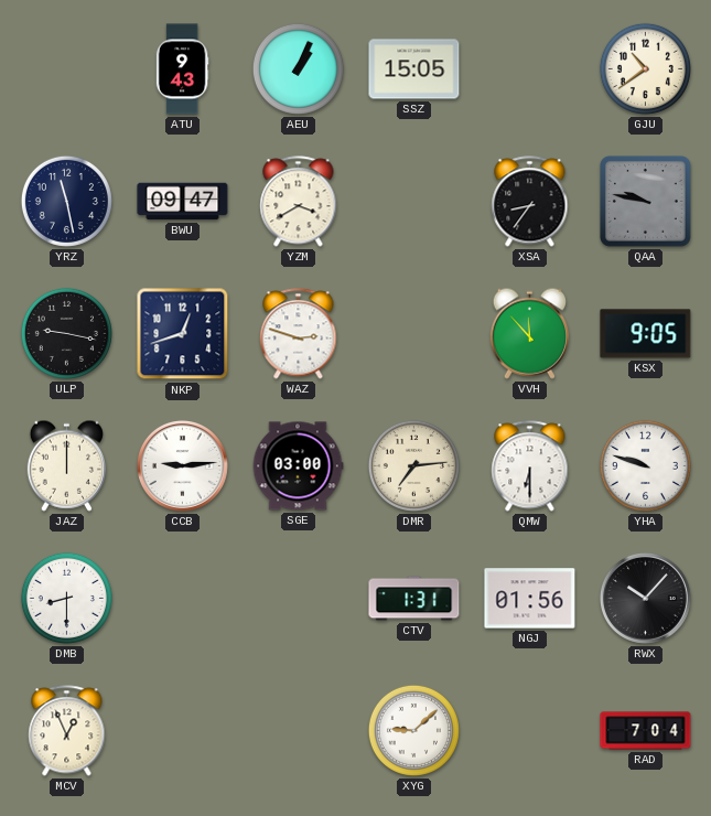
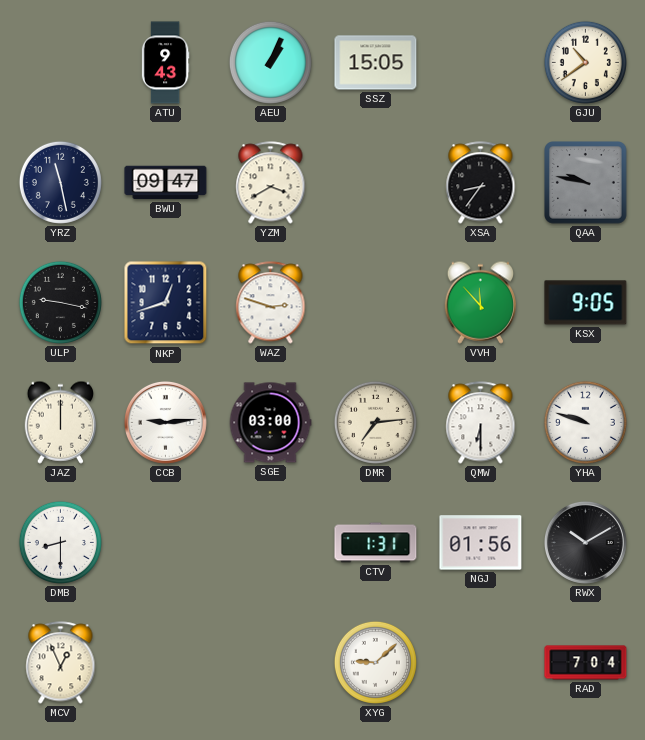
RWX: 10:07 -> 10:10 (585, 542)
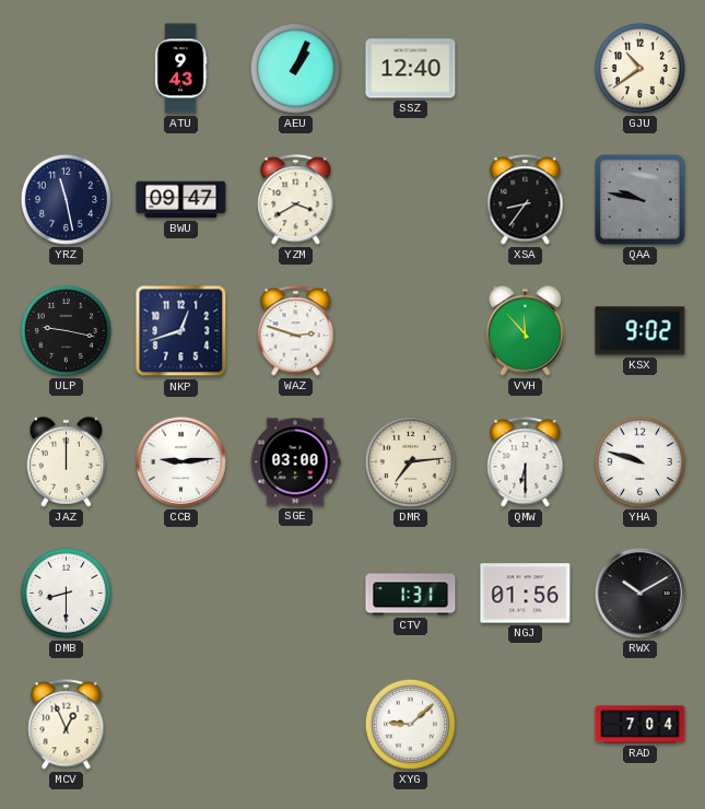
SSZ: 15:05 -> 12:40 (411, 69)
KSX: 9:05 -> 9:02 (641, 331)
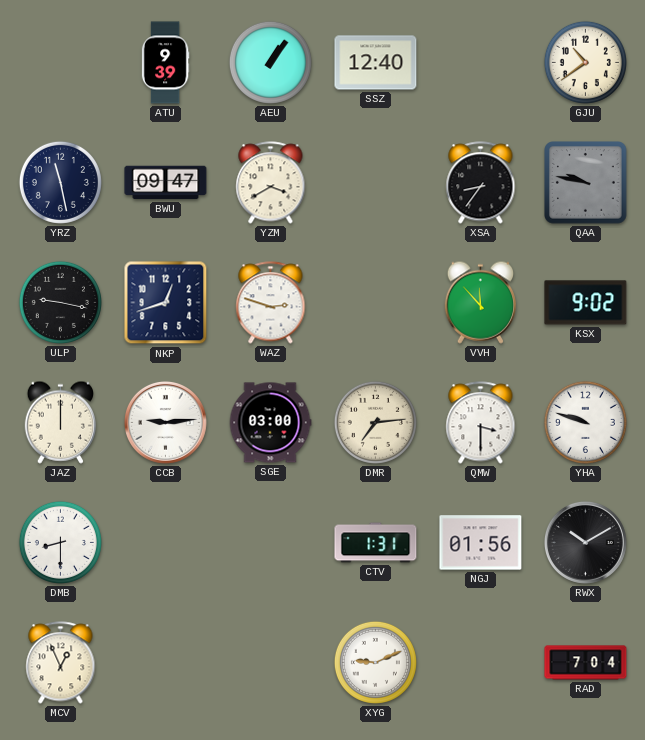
ATU: 9:43 -> 9:39 (165, 63)
AEU: 1:04 -> 1:06 (270, 62)
QMW: 6:30 -> 3:30 (481, 423)
XYG: 9:08 -> 9:11 (375, 662)
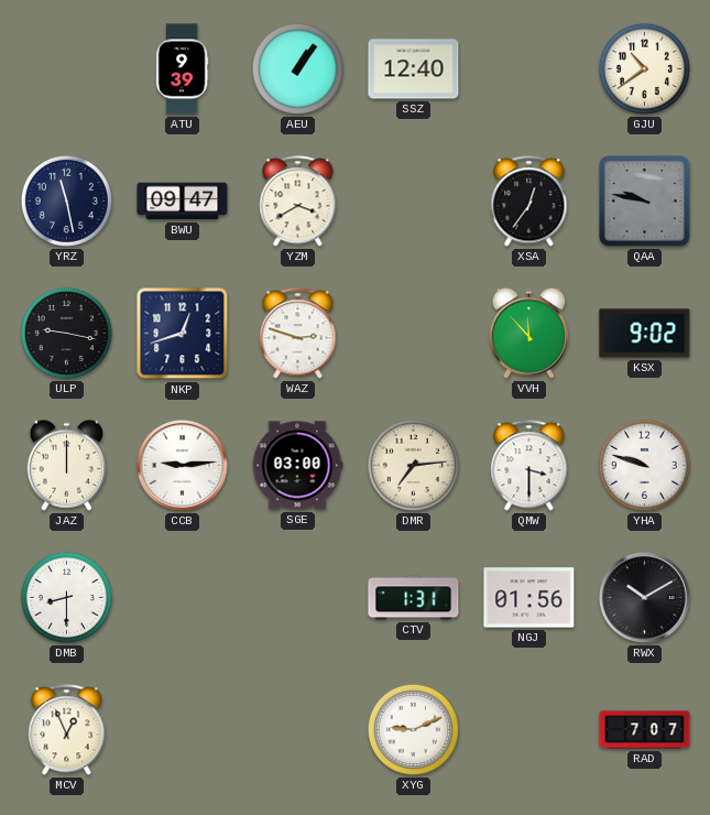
XSA: 8:36 -> 12:36 (529, 202)
RAD: 7:04 -> 7:07 (645, 730)
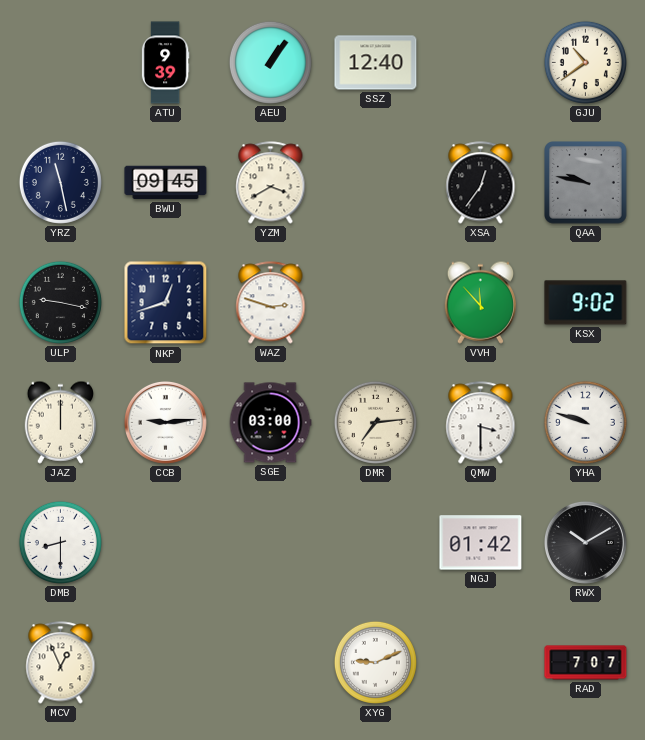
BWU: 09:47 -> 09:45 (166, 183)
CTV: 1:31 -> none (414, 598)
NGJ: 01:56 -> 01:42 (481, 543)
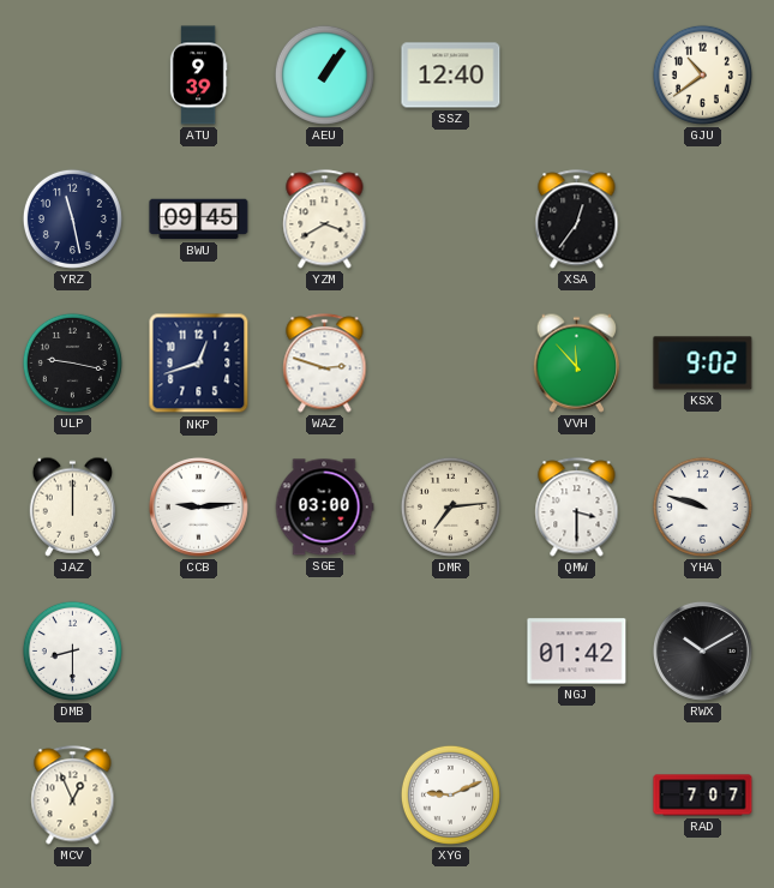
QAA: 9:47 -> none (586, 183)
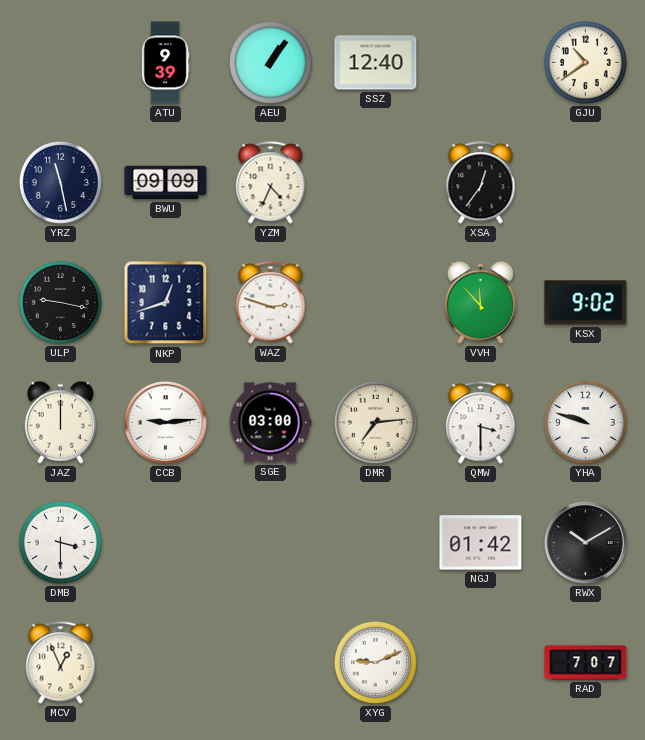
BWU: 09:45 -> 09:09 (166, 183)
YZM: 3:40 -> 4:34 (271, 183)
DMB: 8:30 -> 3:30 (60, 542)
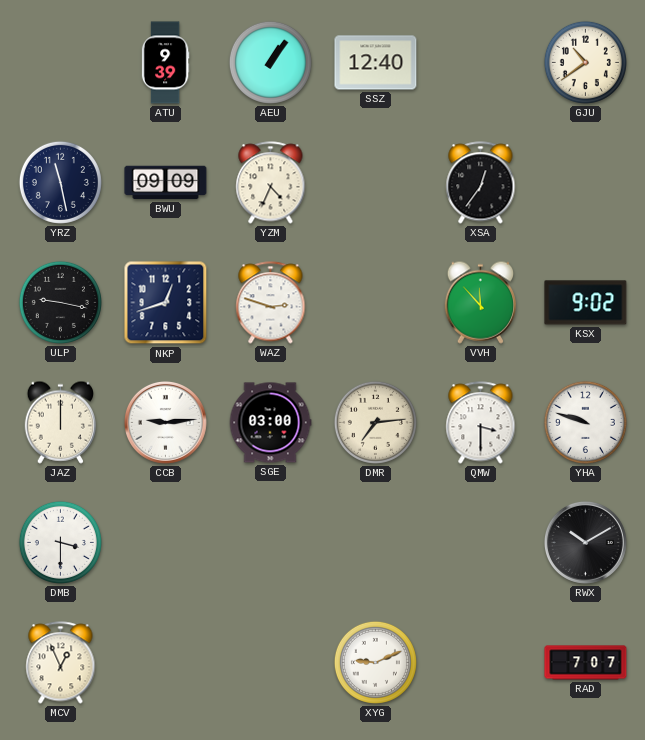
NGJ: 01:42 -> none (481, 543)
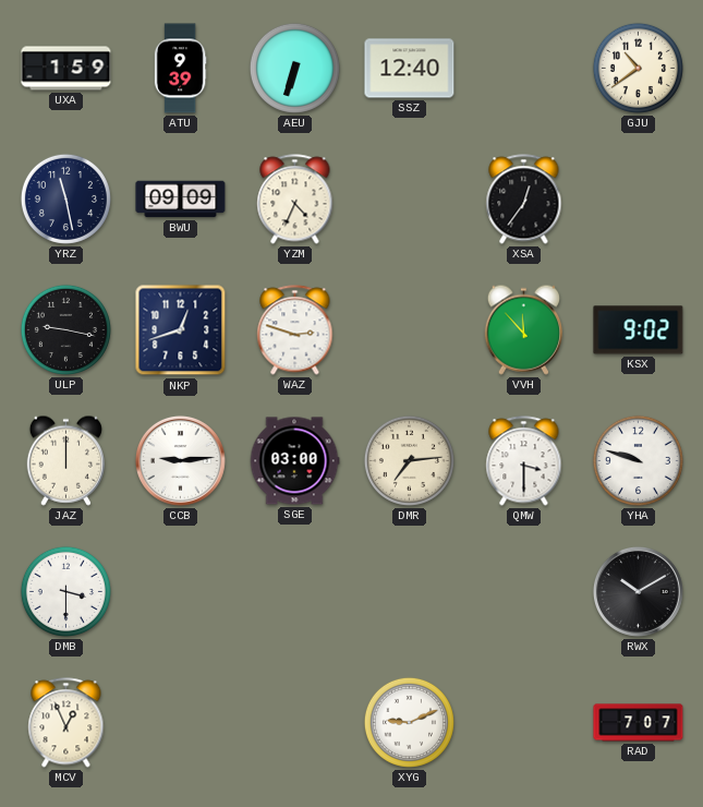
UXA: none -> 1:59 (66, 69)
AEU: 1:06 -> 6:33 (294, 68)
